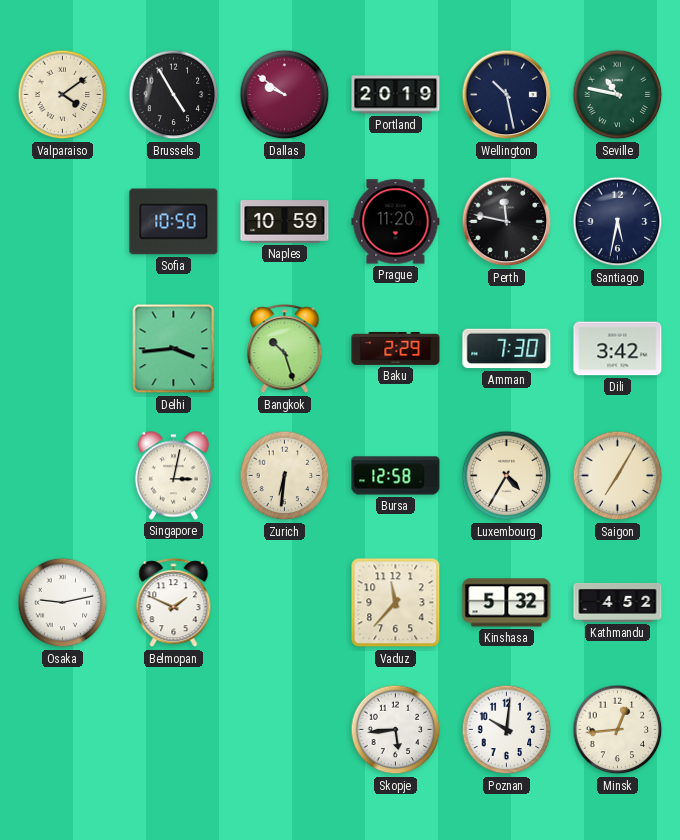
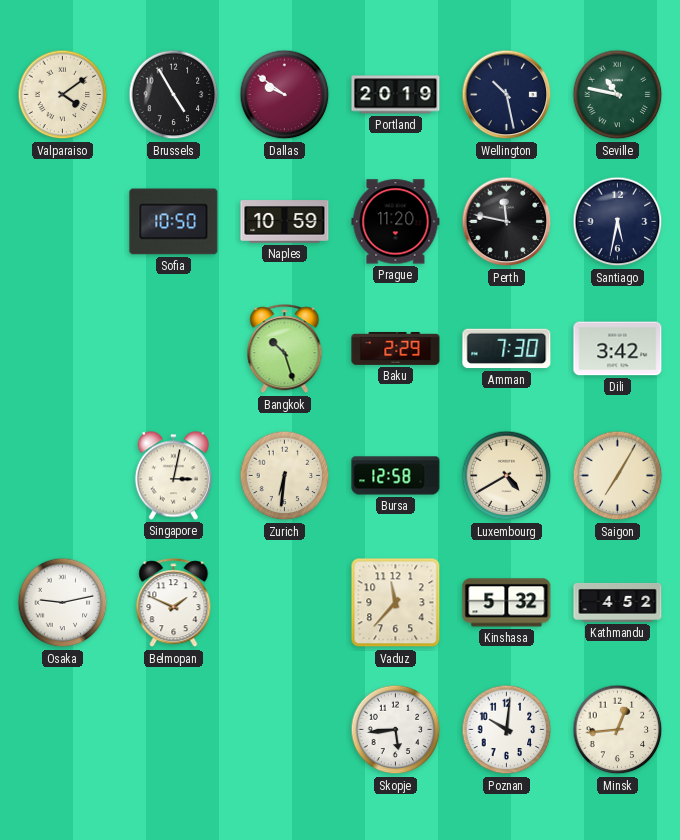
Delhi: 3:44 -> none (174, 349)
Luxembourg: 4:35 -> 4:40 (507, 476)
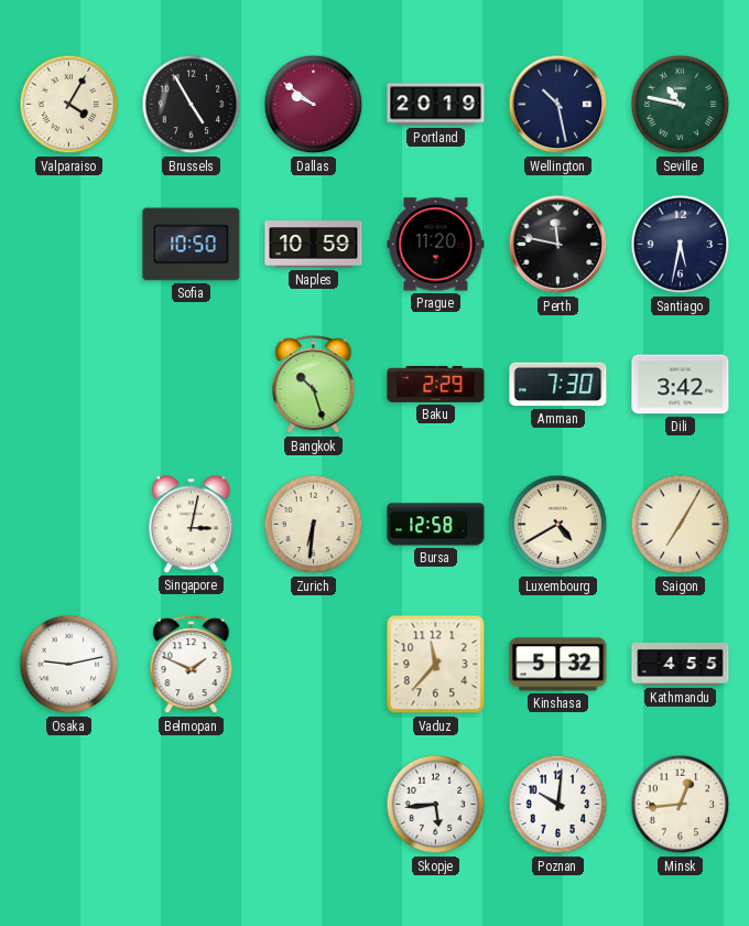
Valparaiso: 4:09 -> 4:05 (69, 105)
Kathmandu: 4:52 -> 4:55 (681, 664)
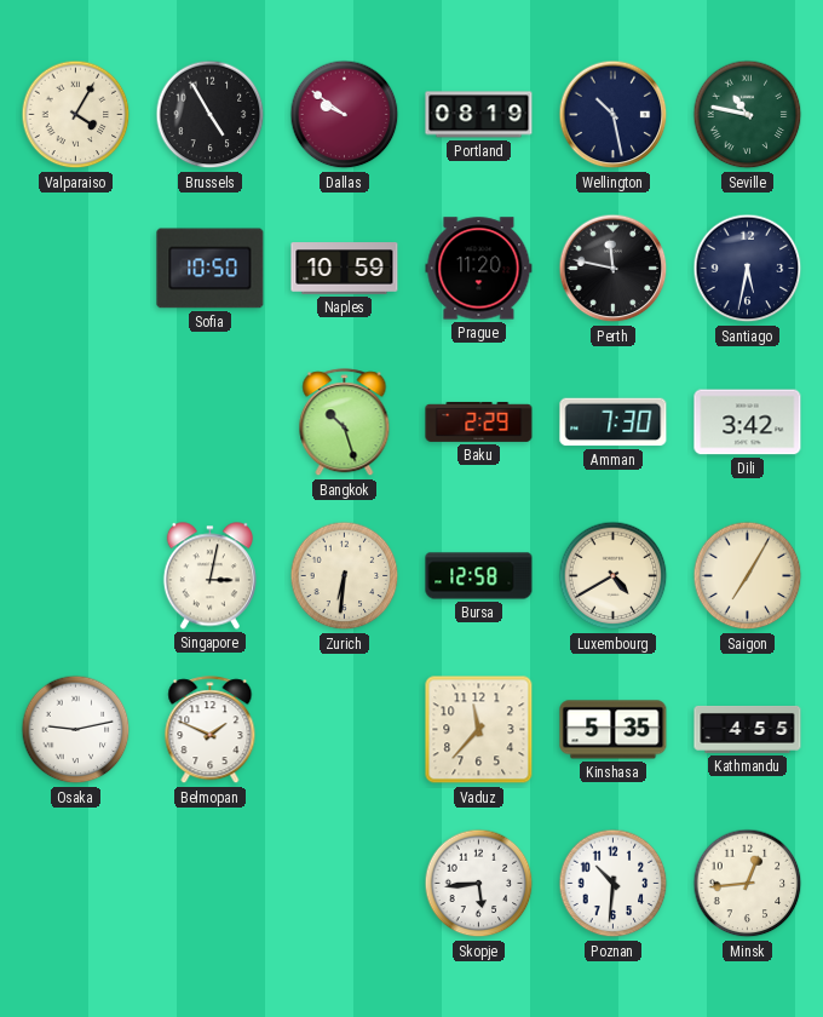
Portland: 20:19 -> 08:19 (479, 115)
Kinshasa: 5:32 -> 5:35 (614, 730)
Poznan: 10:01 -> 10:31 (614, 884)
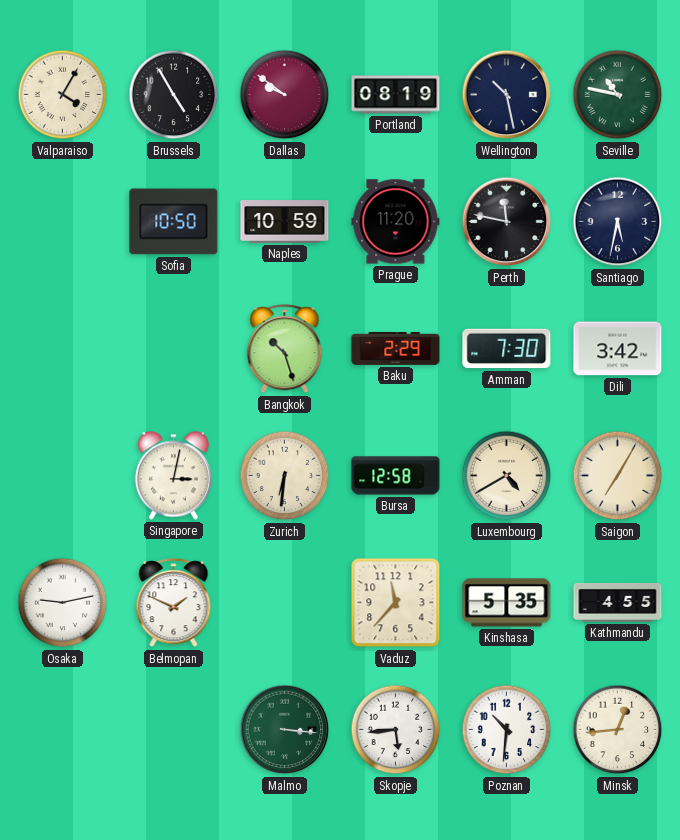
Malmo: none -> 3:16 (285, 730)
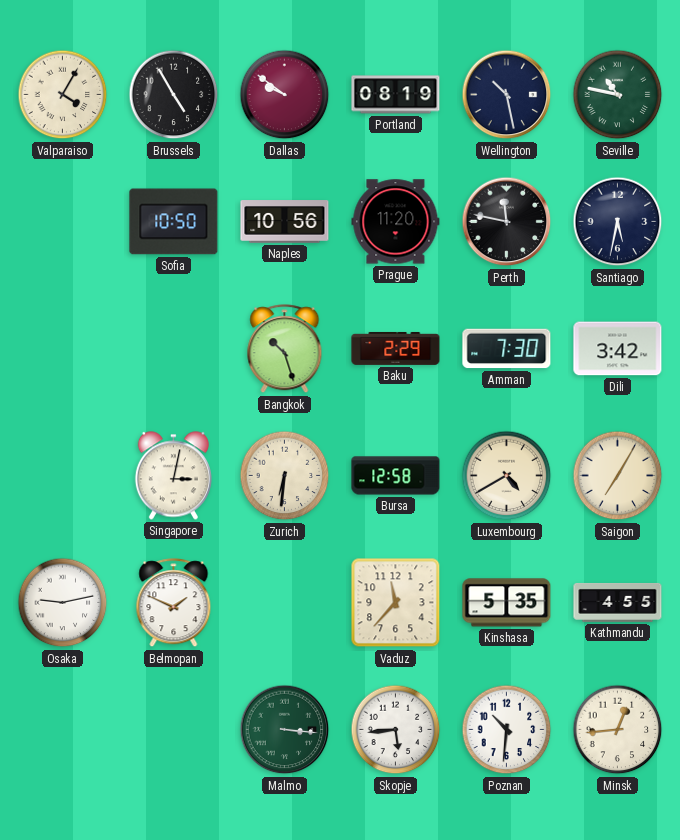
Naples: 10:59 -> 10:56 (285, 222)
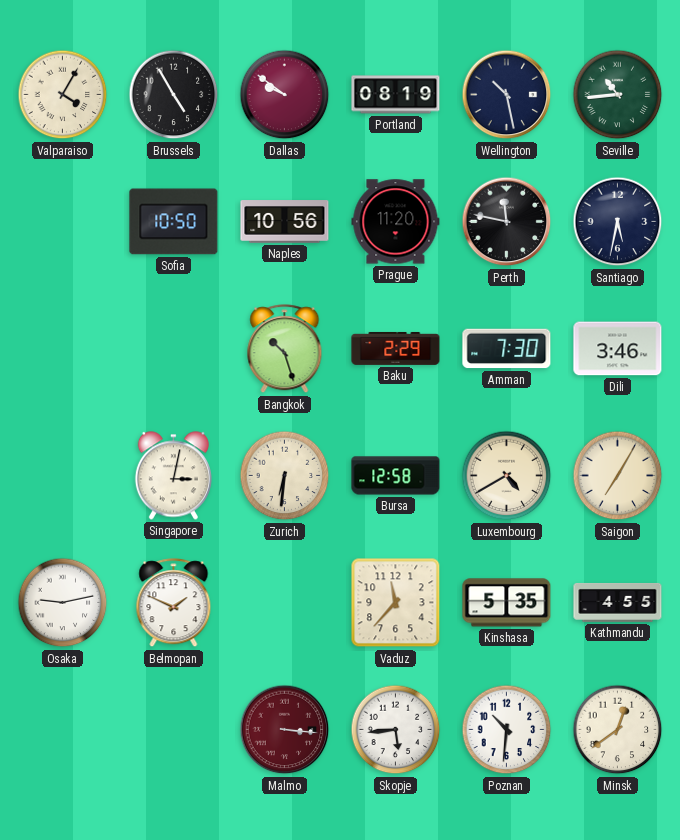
Seville: 10:47 -> 10:44 (618, 95)
Dili: 3:42 -> 3:46 (618, 349)
Malmo dial: green -> burgundy (285, 730)
Minsk: 12:44 -> 12:39 (618, 730)
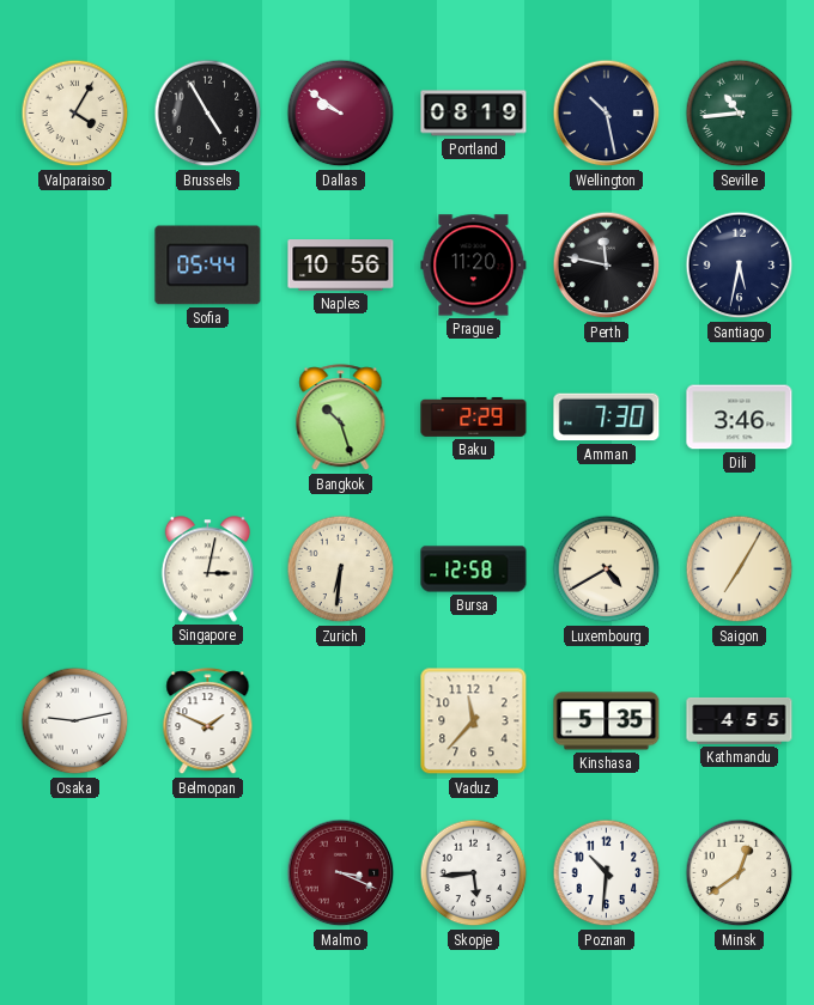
Sofia: 10:50 -> 05:44 (208, 266)
Malmo: 3:16 -> 3:19 (341, 873)
